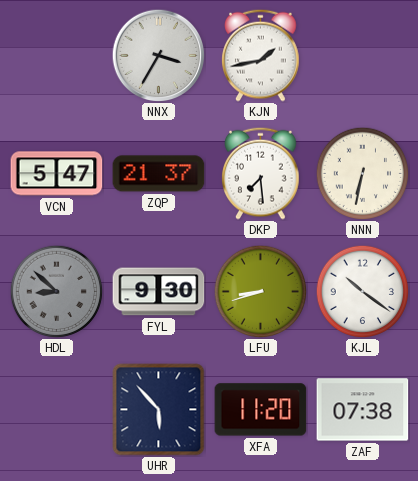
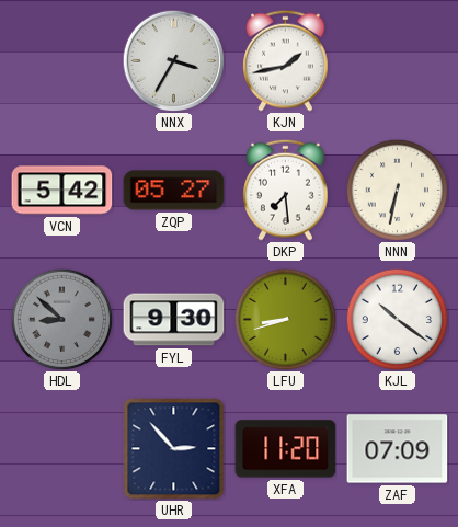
VCN: 5:47 -> 5:42 (62, 191)
ZQP: 21:37 -> 05:27 (174, 191)
UHR: 5:53 -> 2:53 (174, 449)
ZAF: 07:38 -> 07:09 (398, 449)
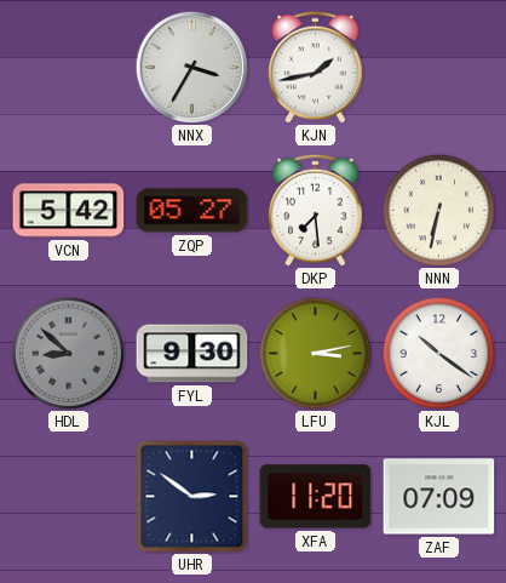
LFU: 8:42 -> 3:13 (315, 353)
UHR: 2:53 -> 2:51 (192, 497)
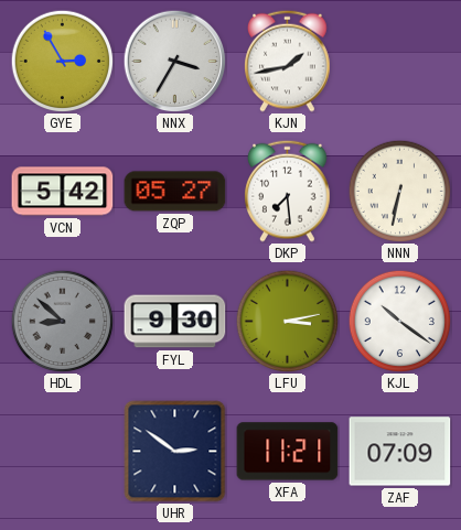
GYE: none -> 2:55 (62, 61)
XFA: 11:20 -> 11:21 (288, 452)
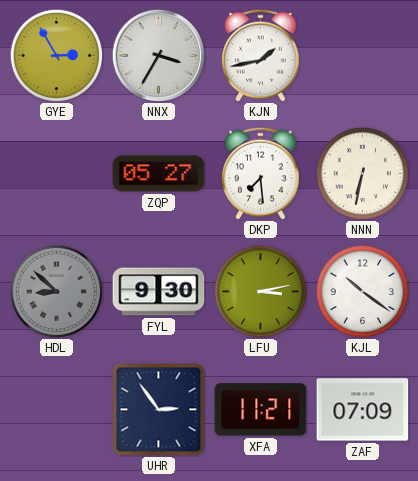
VCN: 5:42 -> none (63, 192)
UHR: 2:51 -> 2:54 (159, 410)
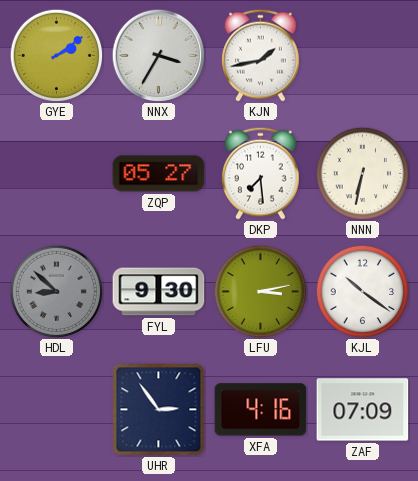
GYE: 2:55 -> 2:09 (56, 55)
XFA: 11:21 -> 4:16 (261, 410)
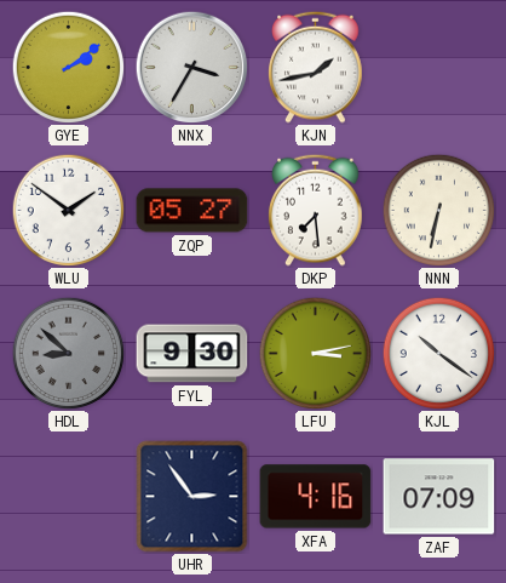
WLU: none -> 1:51 (68, 210)
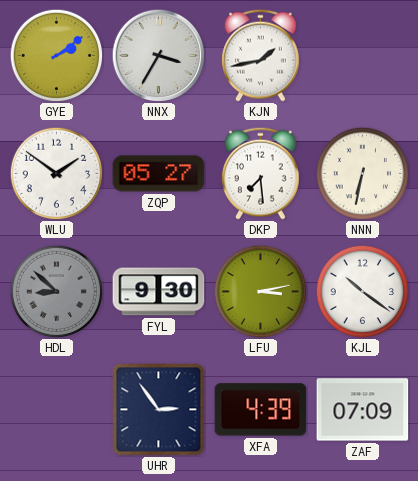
XFA: 4:16 -> 4:39 (261, 410)
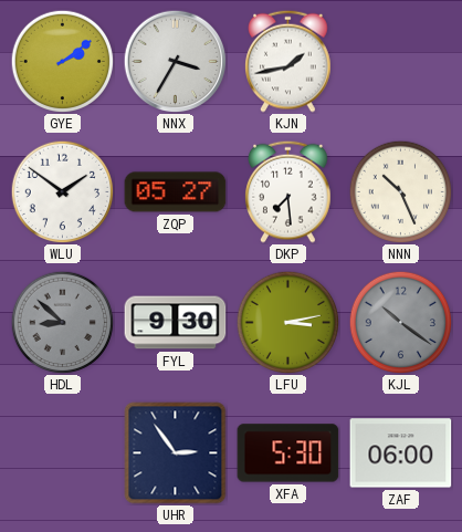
NNN: 6:32 -> 10:26 (400, 191)
KJL dial: white -> grey (400, 322)
XFA: 4:39 -> 5:30 (288, 453)
ZAF: 07:09 -> 06:00 (401, 453)
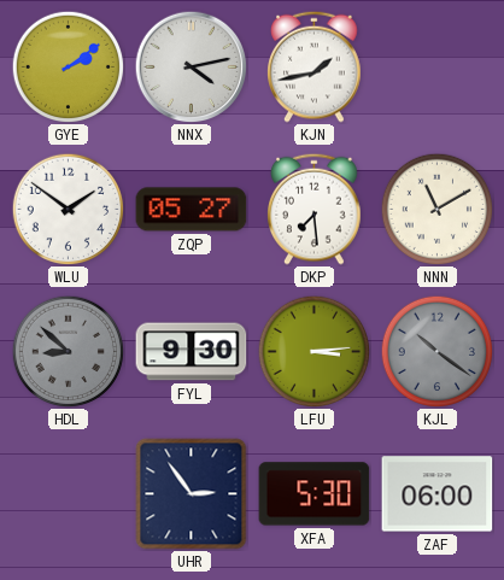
NNX: 3:35 -> 4:13 (191, 66)
NNN: 10:26 -> 11:10 (436, 209)
LFU: 3:13 -> 3:14 (313, 351)
